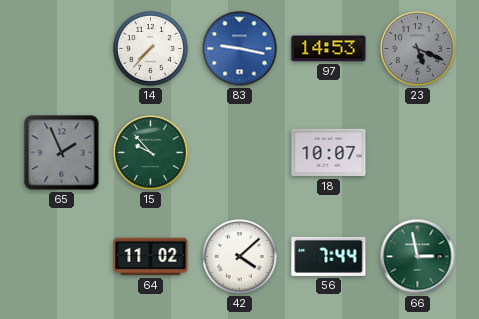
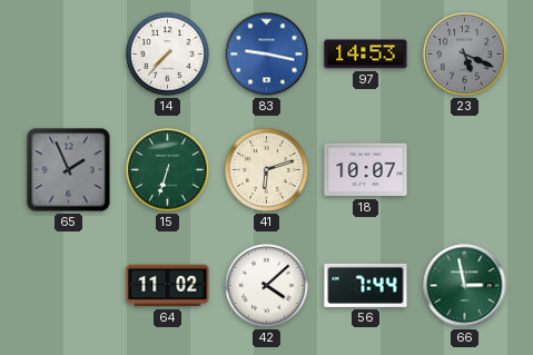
15: 9:53 -> 6:33 (168, 170)
41: none -> 6:12 (267, 170)
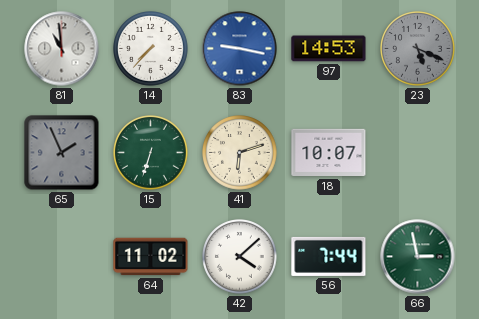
81: none -> 10:59 (62, 49)
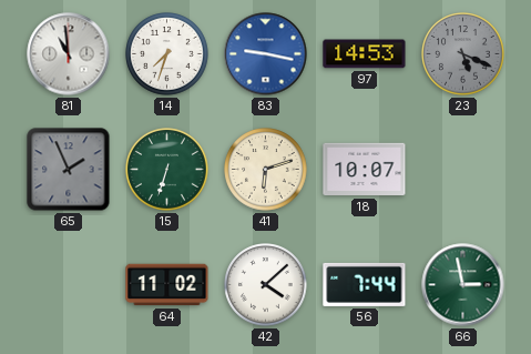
14: 7:37 -> 7:33 (167, 54)
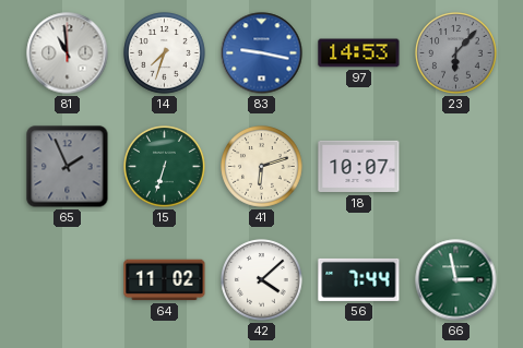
23: 5:19 -> 6:07 (456, 53)
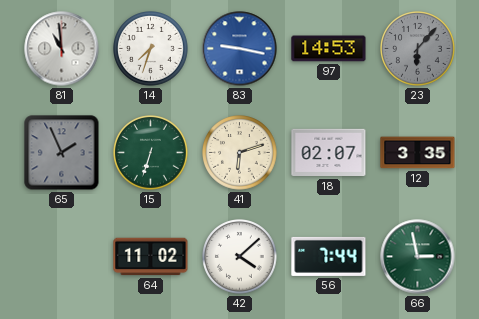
18: 10:07 -> 02:07 (329, 153)
12: none -> 3:35 (418, 153)
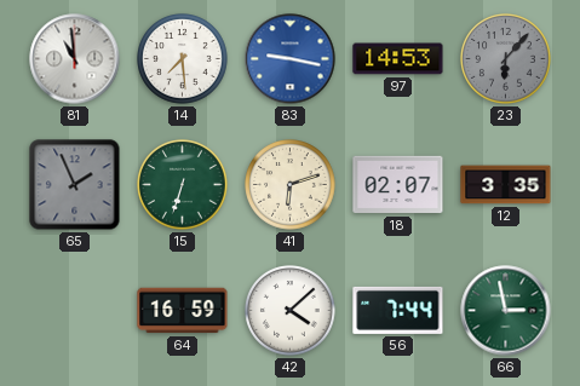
14: 7:33 -> 7:29 (183, 59)
64: 11:02 -> 16:59 (183, 311)
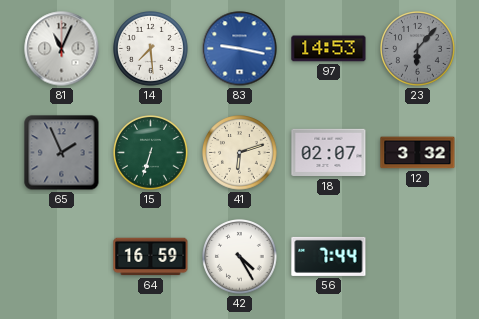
81: 10:59 -> 11:04 (62, 49)
12: 3:35 -> 3:32 (418, 153)
42: 4:08 -> 4:25 (240, 257)
66: 2:58 -> none (506, 311)
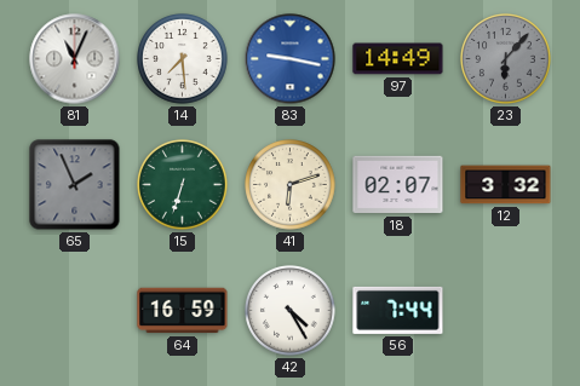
97: 14:53 -> 14:49 (398, 59)
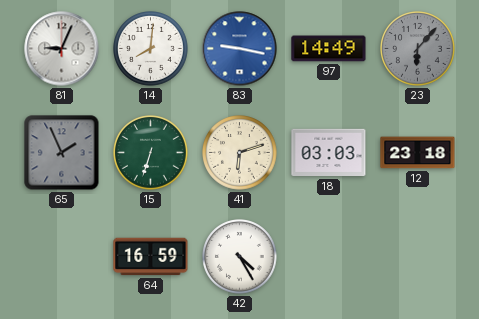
81: 11:04 -> 9:04 (62, 49)
14: 7:29 -> 8:01 (151, 49)
18: 02:07 -> 03:03 (329, 153)
12: 3:32 -> 23:18 (418, 153)
56: 7:44 -> none (398, 310)
